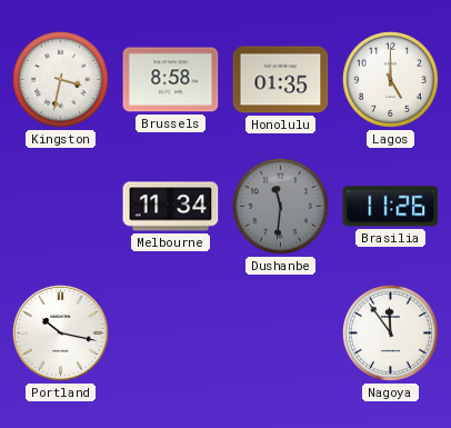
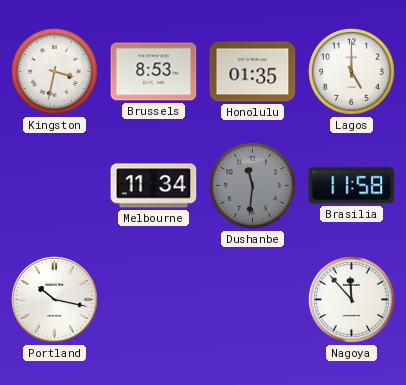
Brussels: 8:58 -> 8:53 (154, 72)
Brasilia: 11:26 -> 11:58 (352, 186)
Nagoya: 11:54 -> 11:53 (351, 299)
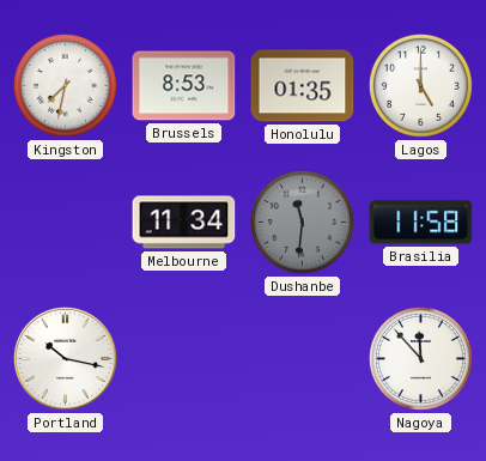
Kingston: 3:32 -> 7:32 (65, 85)
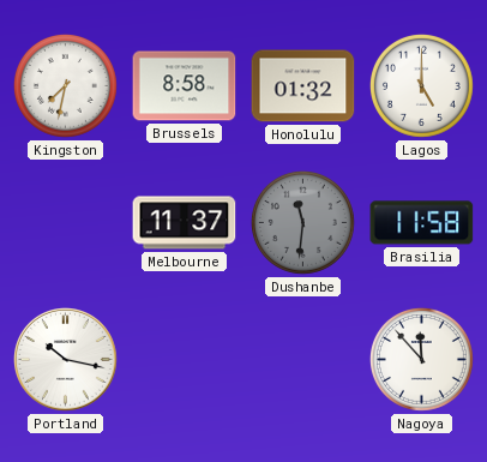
Brussels: 8:53 -> 8:58 (185, 86)
Honolulu: 01:35 -> 01:32 (303, 86)
Melbourne: 11:34 -> 11:37 (185, 223)
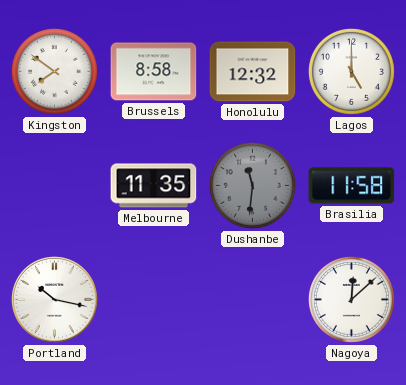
Kingston: 7:32 -> 7:51 (54, 71)
Honolulu: 01:32 -> 12:32 (253, 72)
Melbourne: 11:37 -> 11:35 (154, 186)
Nagoya: 11:53 -> 12:08 (351, 299)
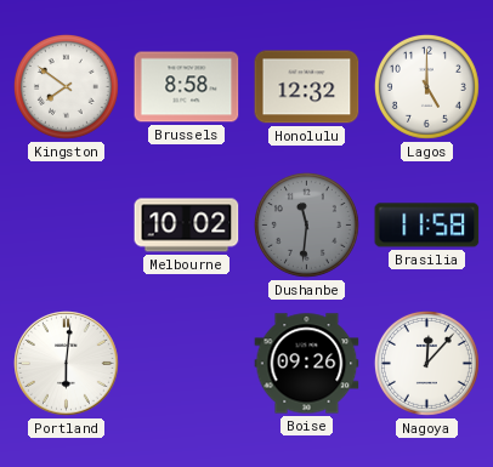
Melbourne: 11:35 -> 10:02 (187, 226)
Portland: 10:17 -> 6:01 (67, 364)
Boise: none -> 09:26 (307, 364)
Nagoya: 12:08 -> 12:07 (426, 363)
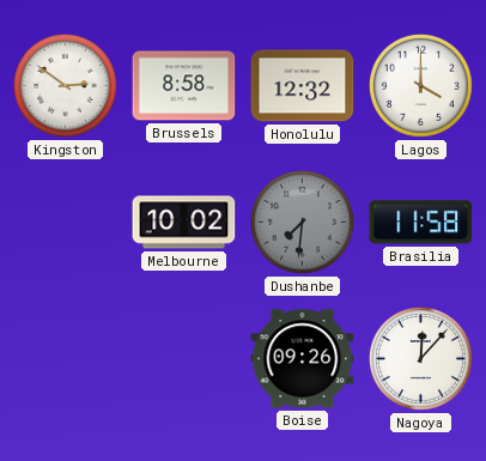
Kingston: 7:51 -> 2:51 (65, 85)
Lagos: 5:00 -> 4:00 (420, 85)
Dushanbe: 11:31 -> 7:31 (302, 222)
Portland: 6:01 -> none (67, 364)
